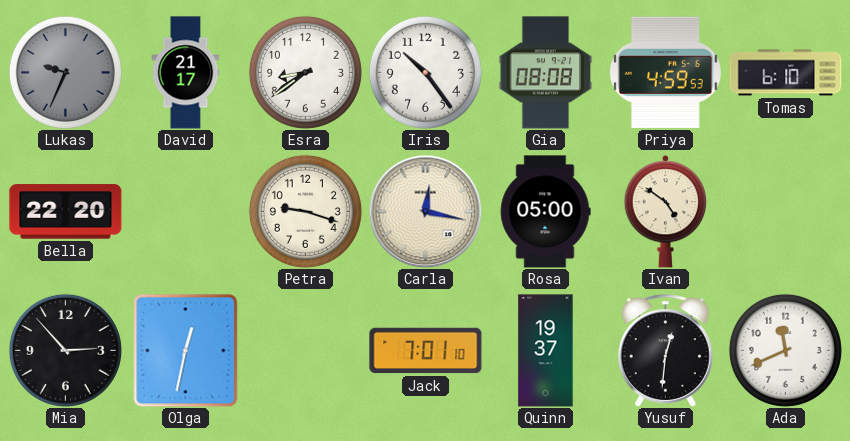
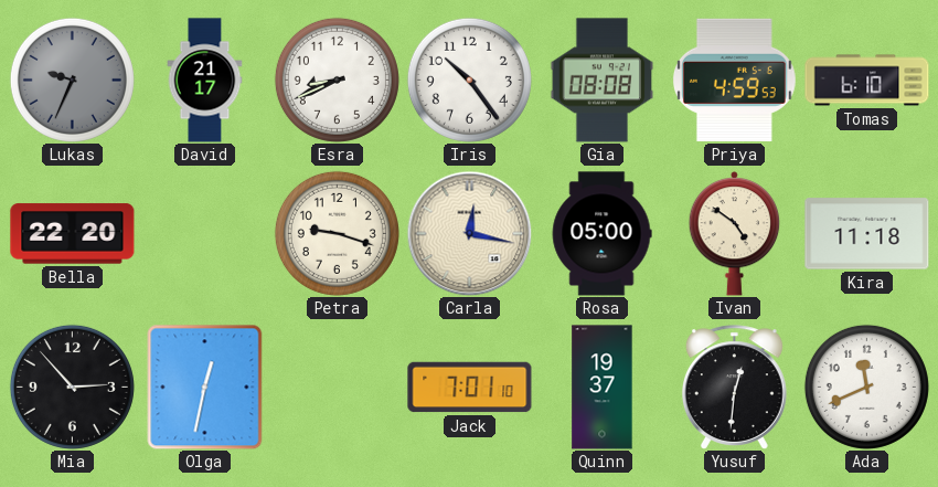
Esra: 8:39 -> 8:41 (337, 80)
Kira: none -> 11:18 (867, 234)
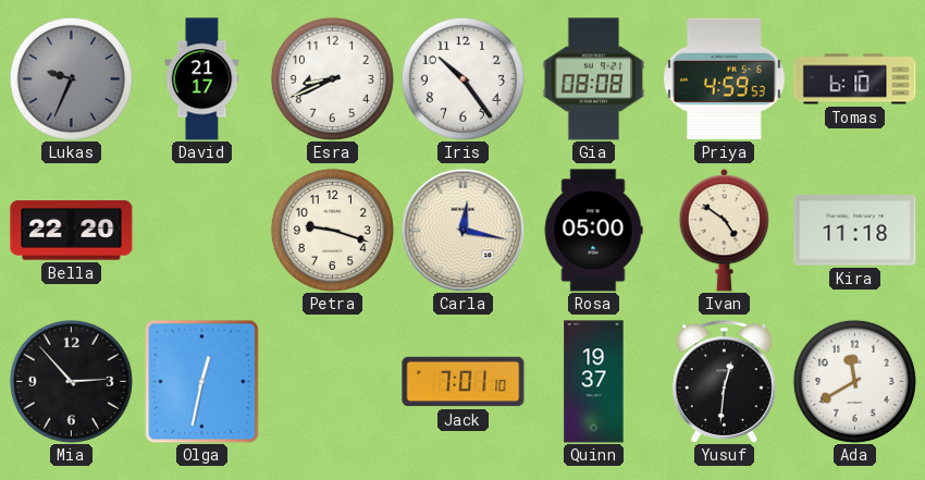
Ada: 11:41 -> 11:40 (854, 381)
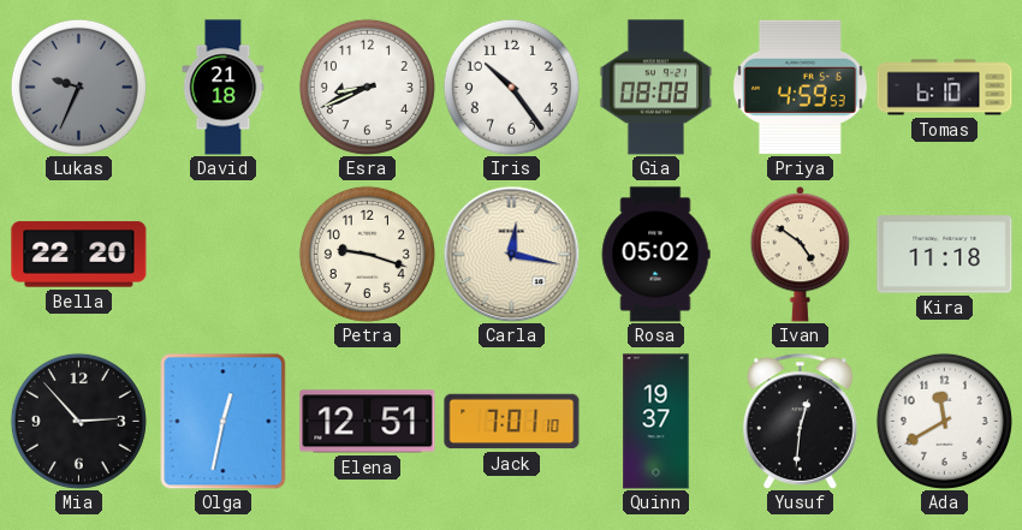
David: 21:17 -> 21:18 (224, 88)
Rosa: 05:00 -> 05:02 (655, 255)
Elena: none -> 12:51 (368, 422)
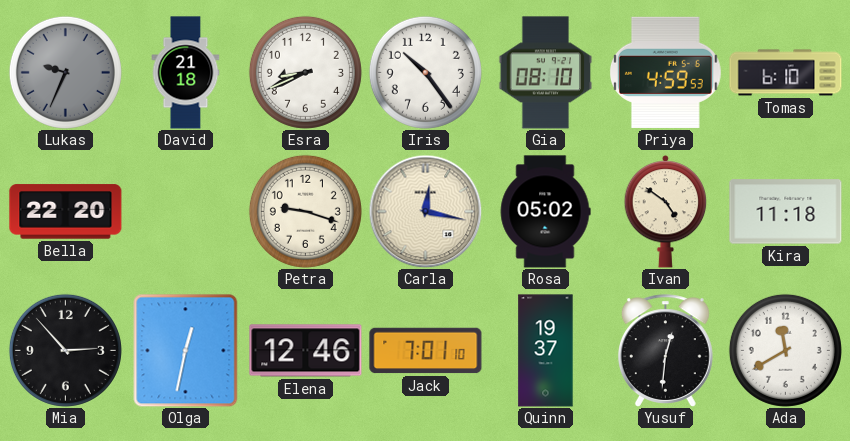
Gia: 08:08 -> 08:10 (546, 73)
Elena: 12:51 -> 12:46 (306, 351)
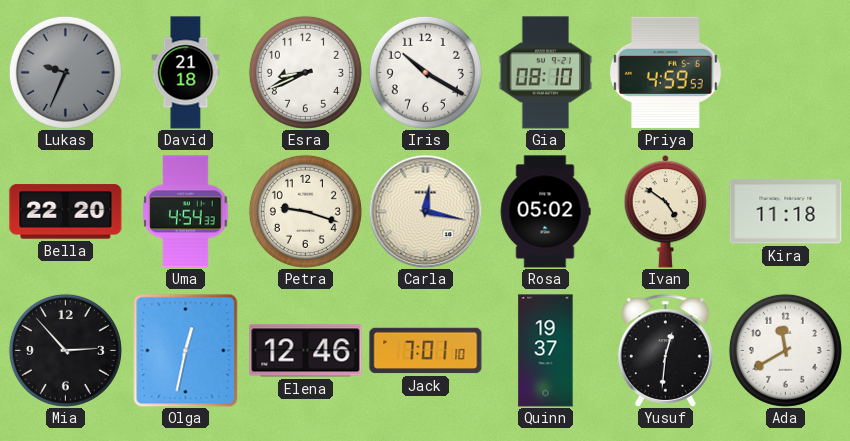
Iris: 10:24 -> 10:20 (425, 72)
Tomas: 6:10 -> none (786, 73)
Uma: none -> 4:54 (186, 212)
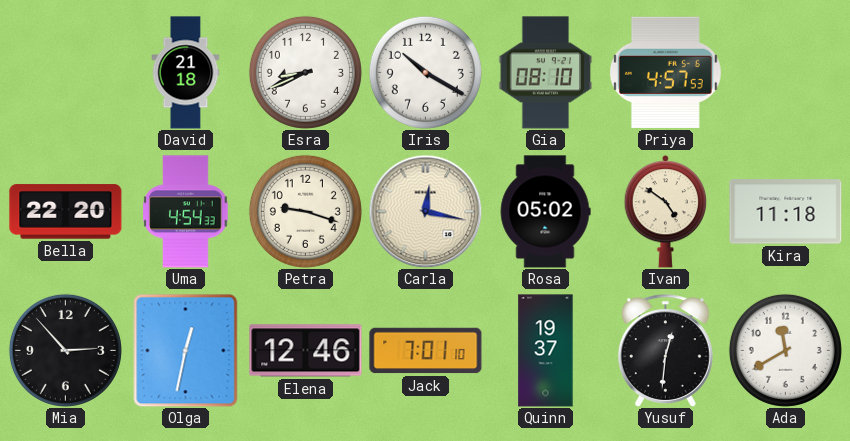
Lukas: 9:34 -> none (65, 72)
Priya: 4:59 -> 4:57 (665, 72)
